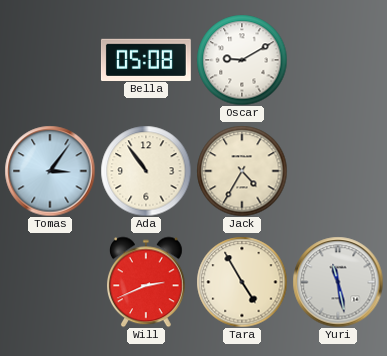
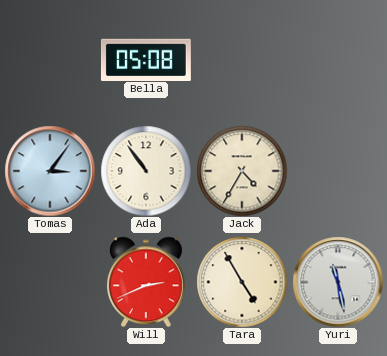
Oscar: 9:10 -> none (242, 60)
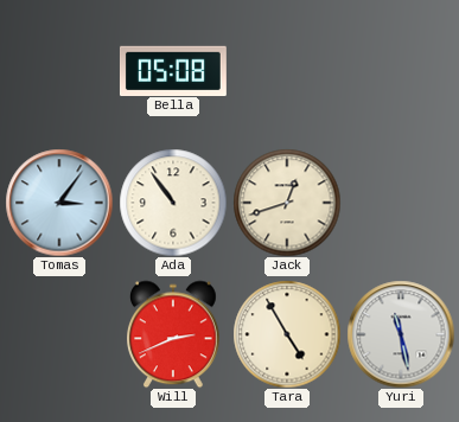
Jack: 4:35 -> 12:42 (287, 203)
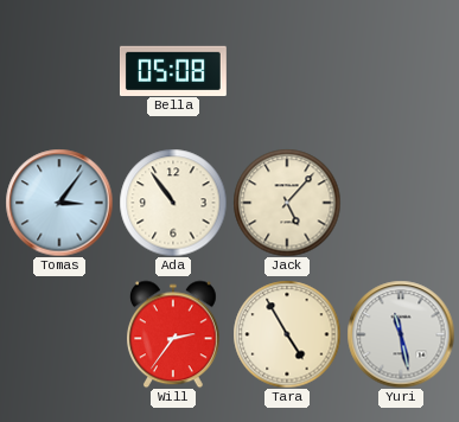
Jack: 12:42 -> 5:07 (287, 203)
Will: 2:41 -> 2:36 (174, 334)
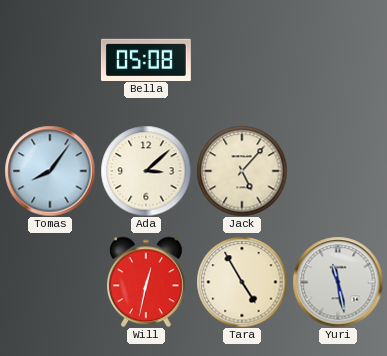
Tomas: 3:06 -> 8:06 (50, 171)
Ada: 10:54 -> 3:08 (146, 171)
Will: 2:36 -> 12:32 (147, 282)
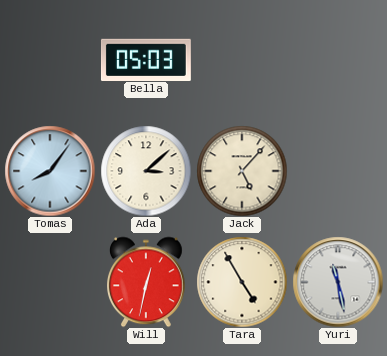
Bella: 05:08 -> 05:03 (146, 59)
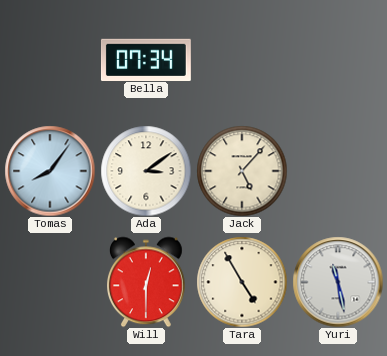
Bella: 05:03 -> 07:34 (146, 59)
Ada: 3:08 -> 3:09 (146, 171)
Will: 12:32 -> 12:30 (147, 282)
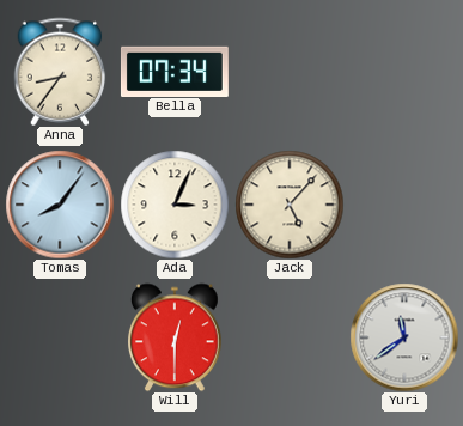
Anna: none -> 8:36 (60, 72)
Ada: 3:09 -> 3:04 (175, 205)
Tara: 4:55 -> none (242, 282)
Yuri: 11:28 -> 11:39 (404, 337)
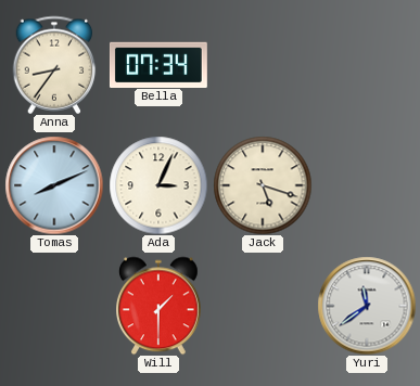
Tomas: 8:06 -> 8:11 (54, 185)
Jack: 5:07 -> 5:18 (263, 185)
Will: 12:30 -> 1:30 (160, 306)
